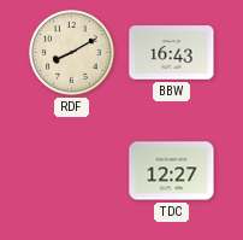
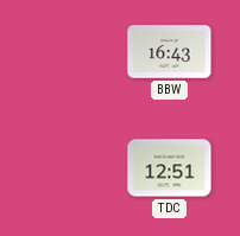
RDF: 8:10 -> none (72, 53)
TDC: 12:27 -> 12:51 (170, 168)
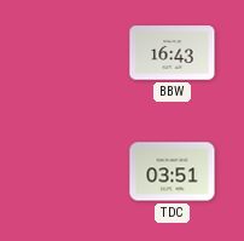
TDC: 12:51 -> 03:51 (173, 172)
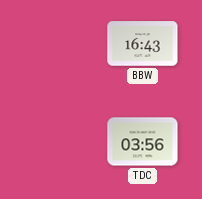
TDC: 03:51 -> 03:56 (143, 142)
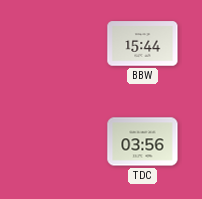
BBW: 16:43 -> 15:44 (143, 44)
